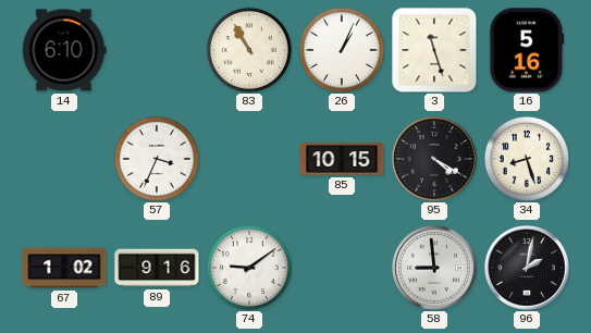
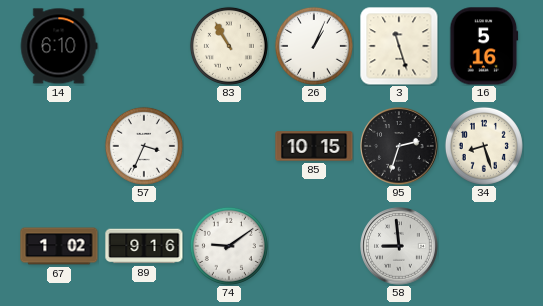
95: 4:20 -> 2:33 (399, 146)
96: 2:02 -> none (527, 268)
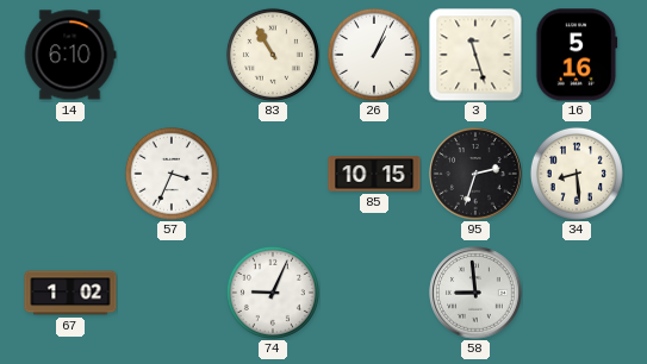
34: 8:27 -> 8:29 (577, 174)
89: 9:16 -> none (144, 246)
74: 9:09 -> 9:04 (273, 293)
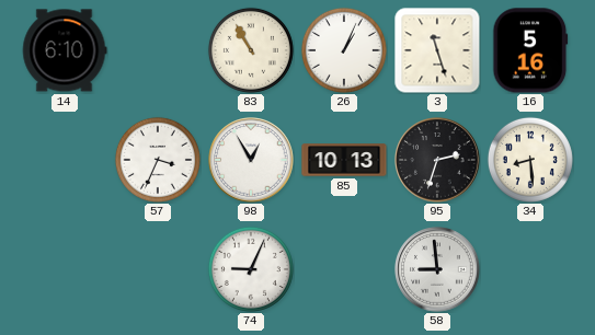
98: none -> 12:55 (251, 160)
85: 10:15 -> 10:13 (344, 160)
67: 1:02 -> none (70, 293)
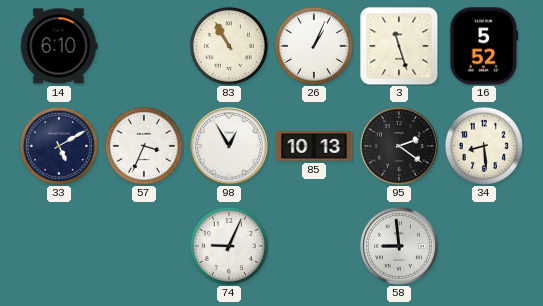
16: 5:16 -> 5:52 (484, 46)
33: none -> 5:10 (59, 146)
95: 2:33 -> 2:21 (399, 146)
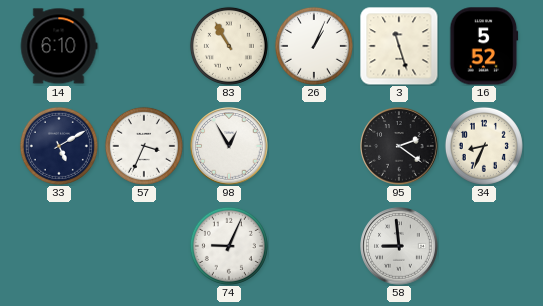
85: 10:13 -> none (314, 146)
34: 8:29 -> 8:34 (484, 146)
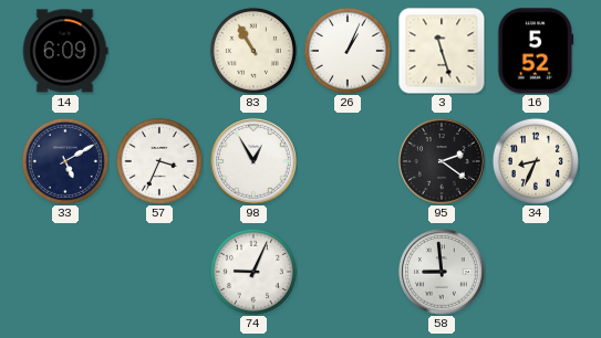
14: 6:10 -> 6:09 (65, 51)
